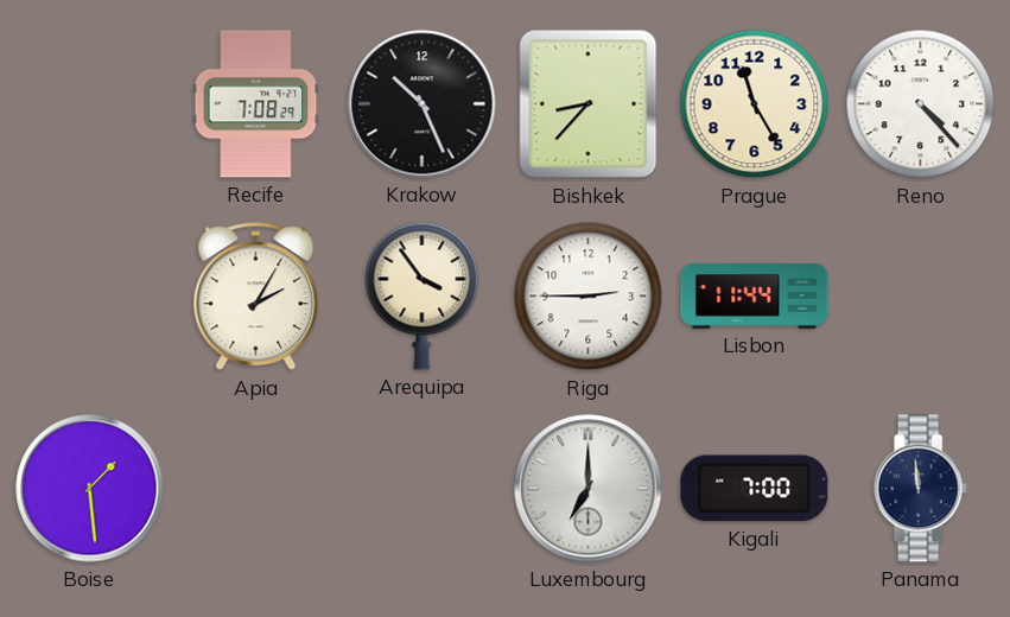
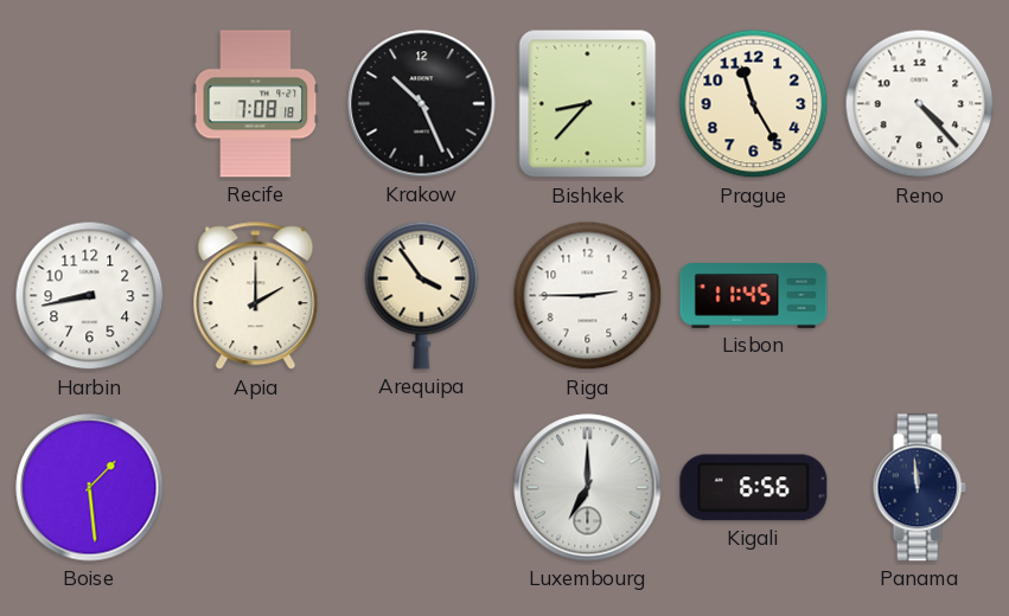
Recife: 7:08:29 -> 7:08:18 (256, 104)
Harbin: none -> 8:43 (90, 296)
Apia: 2:05 -> 2:00 (256, 296)
Lisbon: 11:44 -> 11:45 (754, 296)
Kigali: 7:00 -> 6:56 (754, 488)
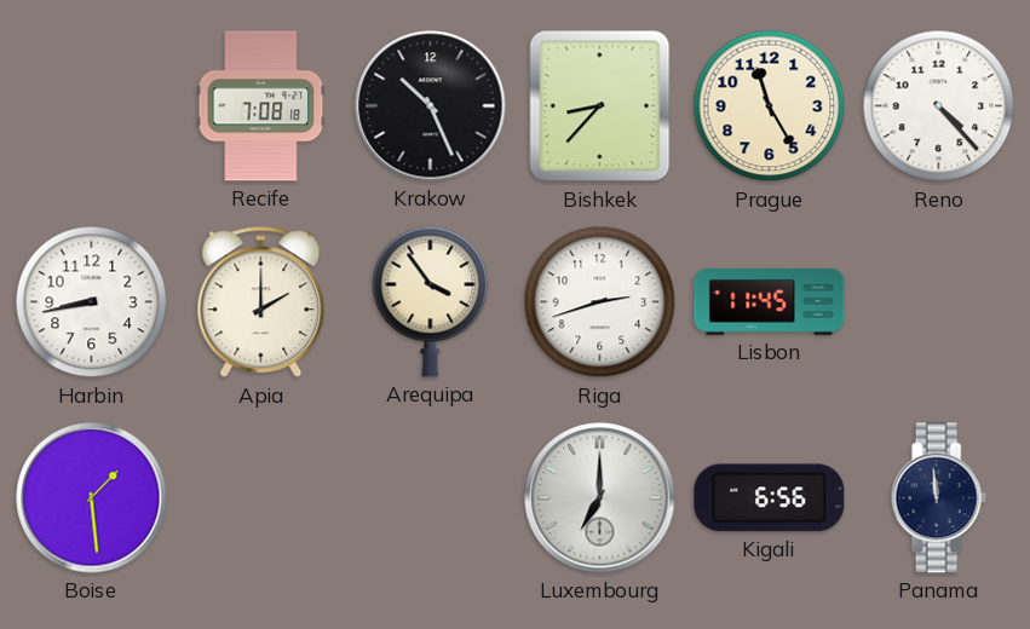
Riga: 2:45 -> 2:42 (600, 302)
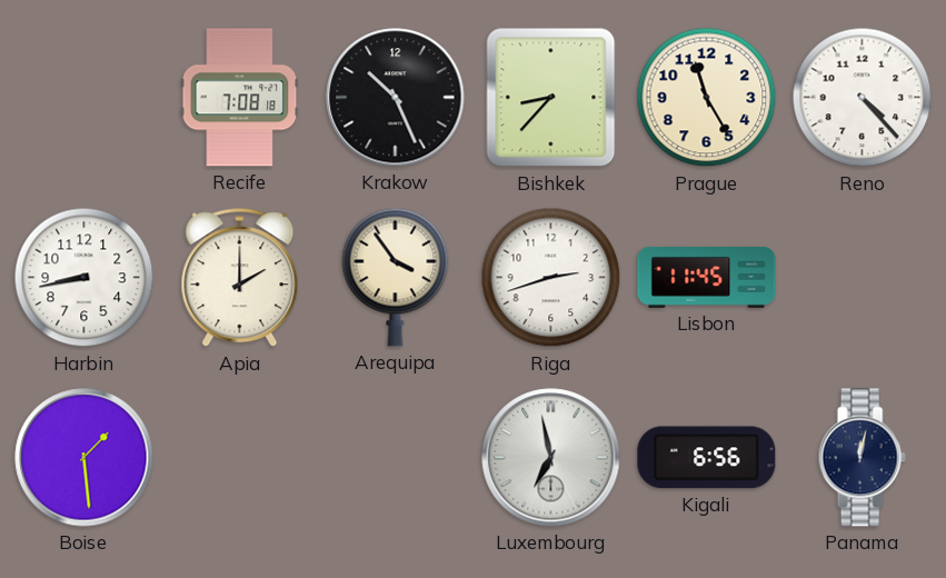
Luxembourg: 7:00 -> 6:58 (551, 458)
Panama: 11:59 -> 12:02 (862, 458)
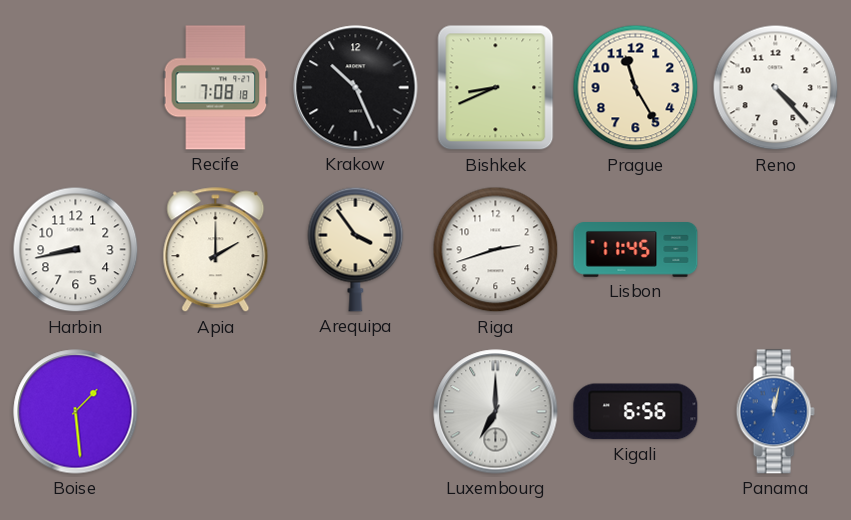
Bishkek: 8:37 -> 8:41 (496, 88)
Luxembourg: 6:58 -> 7:00 (496, 412)
Panama dial: navy -> blue (775, 412)
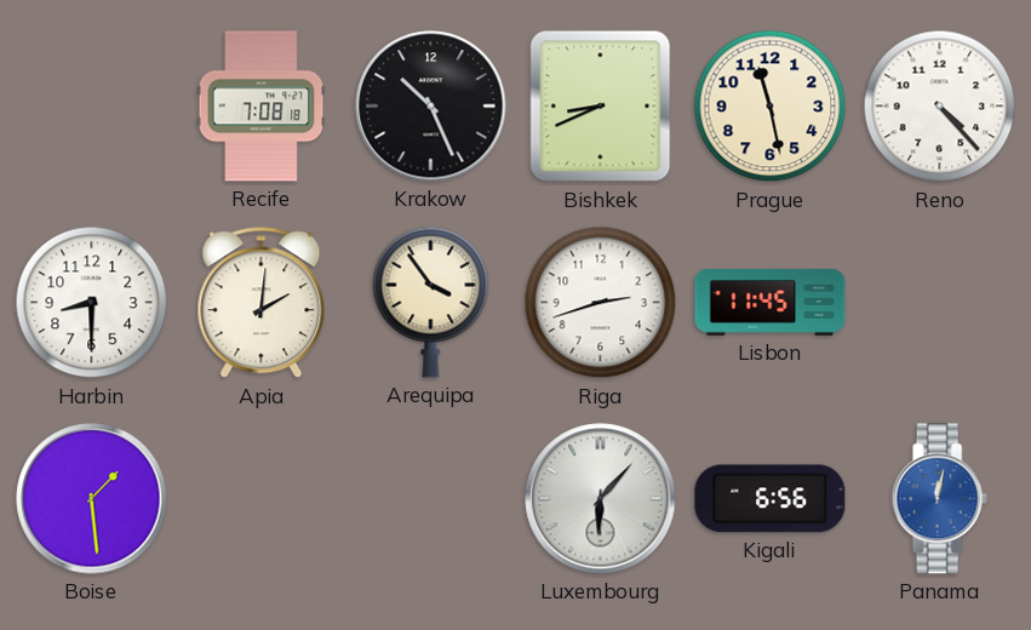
Prague: 11:25 -> 11:28 (771, 107)
Harbin: 8:43 -> 8:30 (92, 303)
Apia: 2:00 -> 2:01 (262, 303)
Luxembourg: 7:00 -> 6:07 (601, 499)
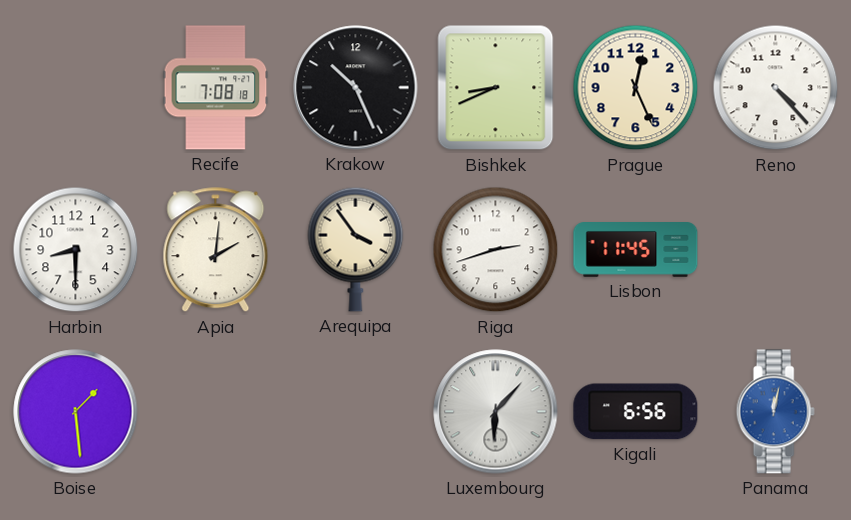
Prague: 11:28 -> 12:26 (636, 88)
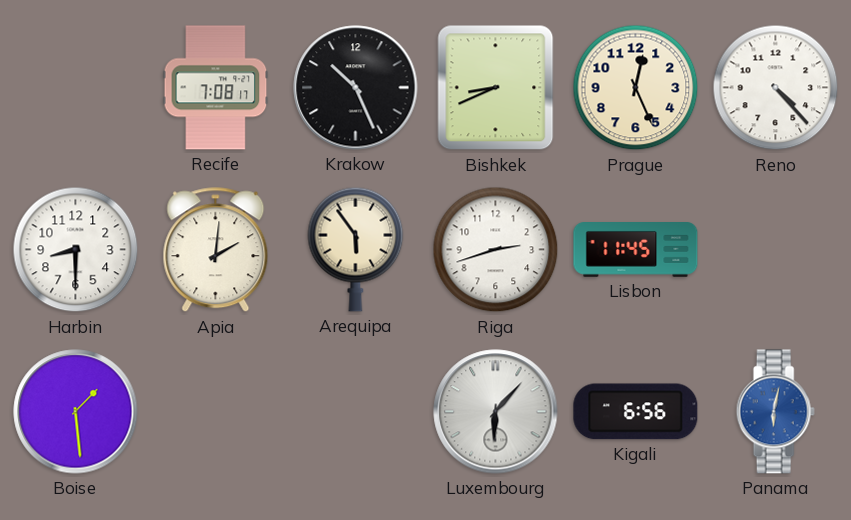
Recife: 7:08:18 -> 7:08:17 (216, 88)
Arequipa: 3:54 -> 5:54 (356, 249)
Panama: 12:02 -> 6:02 (775, 412)
